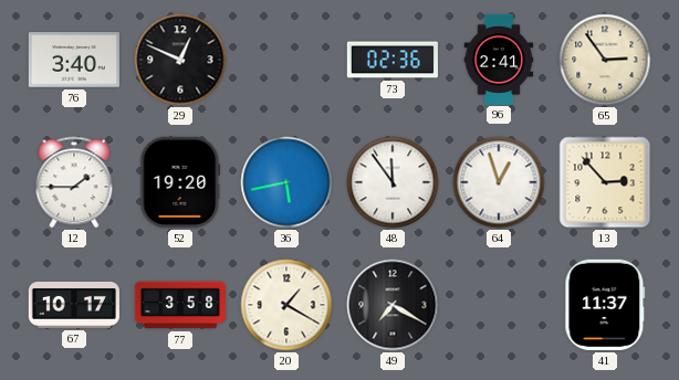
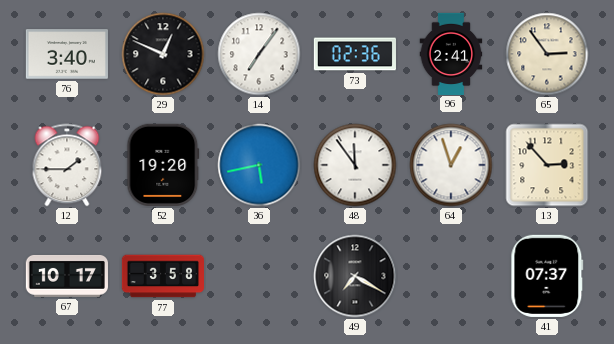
14: none -> 7:06 (259, 54)
20: 1:20 -> none (286, 305)
41: 11:37 -> 07:37 (547, 276)
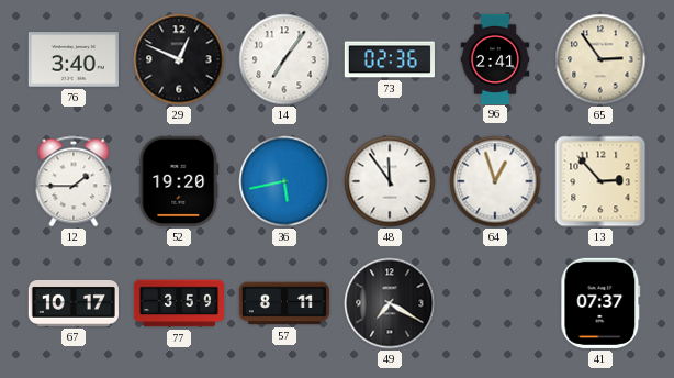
77: 3:58 -> 3:59 (178, 303)
57: none -> 8:11 (283, 303)
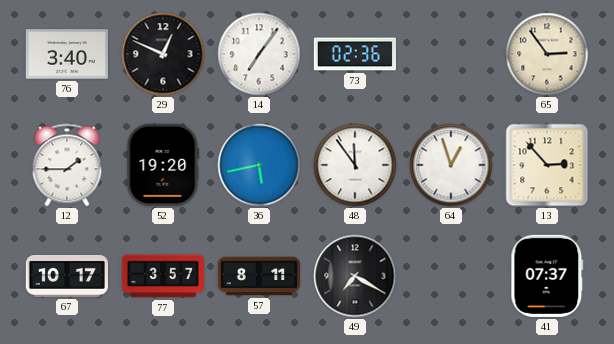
96: 2:41 -> none (495, 58)
77: 3:59 -> 3:57 (162, 276)
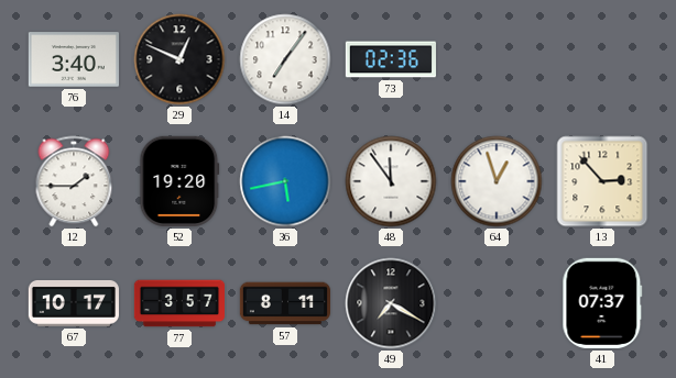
65: 2:54 -> none (547, 54)
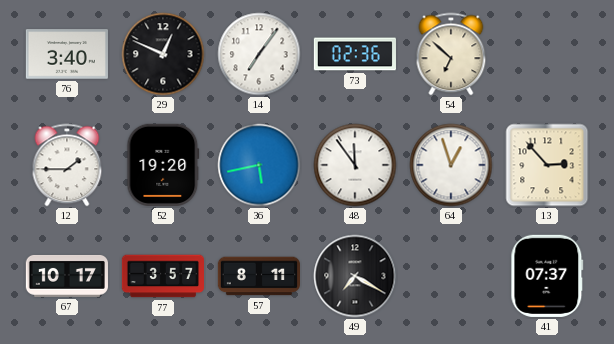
54: none -> 6:52 (451, 54)
